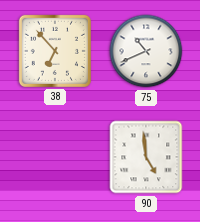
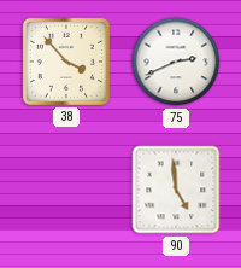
38: 6:53 -> 3:53 (66, 62)
75: 10:41 -> 2:41 (176, 62)
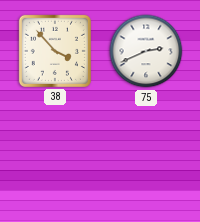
90: 4:59 -> none (176, 190)
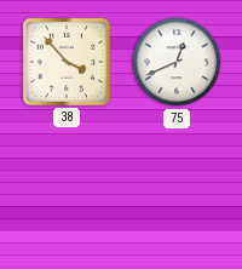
75: 2:41 -> 12:41 (177, 62)
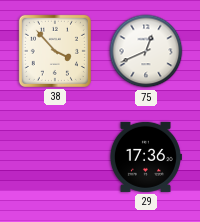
29: none -> 17:36 (145, 157)
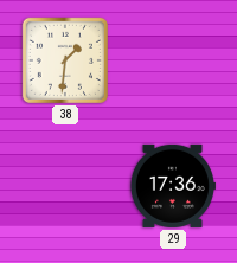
38: 3:53 -> 1:31 (65, 60)
75: 12:41 -> none (146, 51)
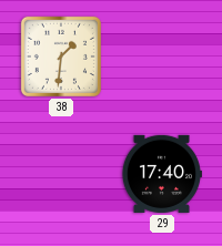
29: 17:36 -> 17:40 (161, 174)
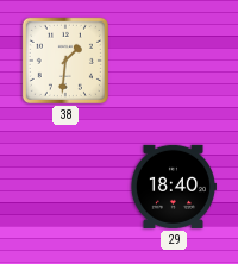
29: 17:40 -> 18:40 (173, 187)
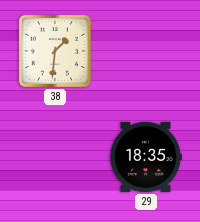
29: 18:40 -> 18:35 (145, 157)
